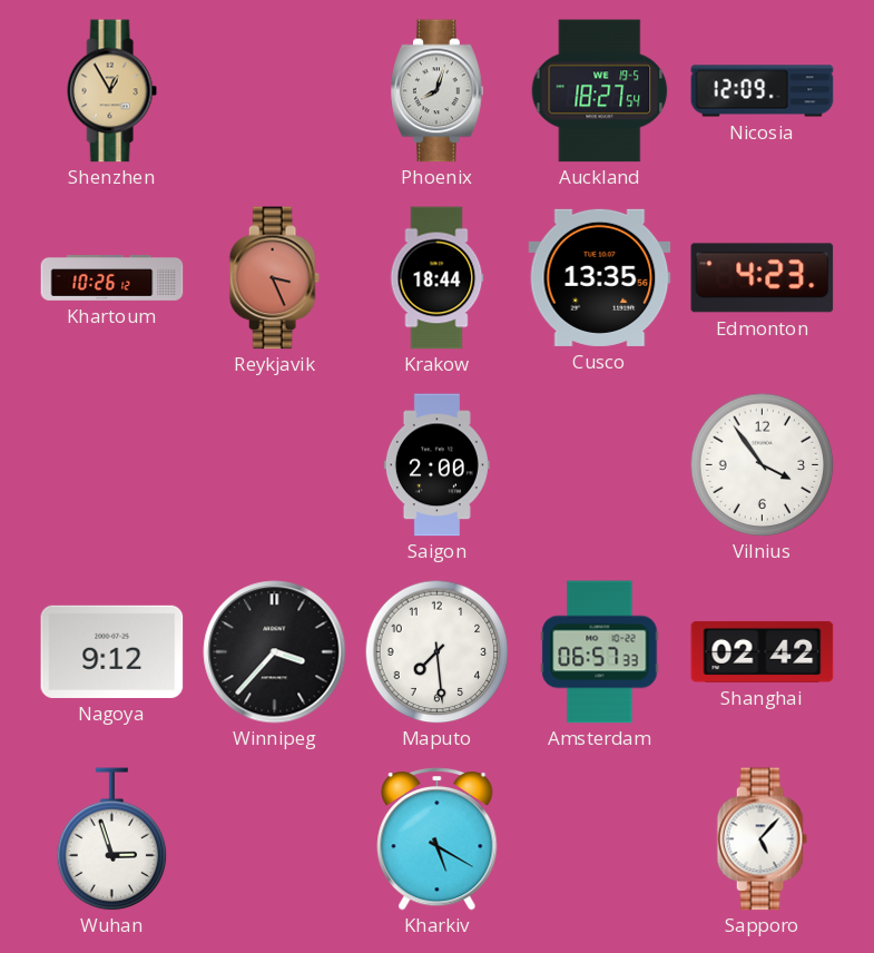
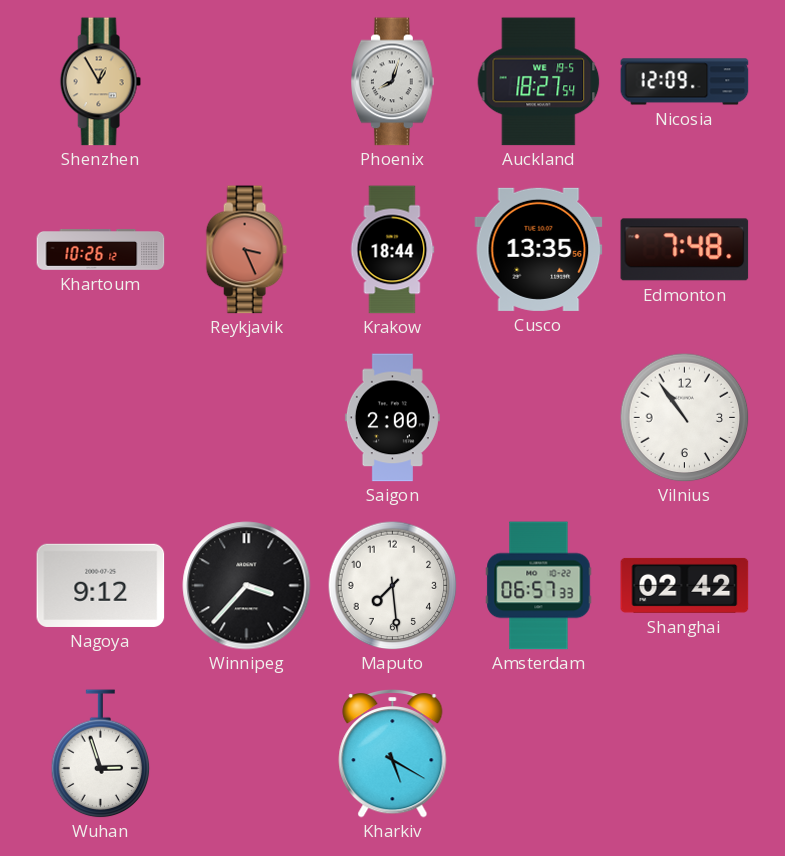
Edmonton: 4:23 -> 7:48 (685, 250)
Vilnius: 3:54 -> 10:54 (684, 417)
Sapporo: 5:07 -> none (762, 839)
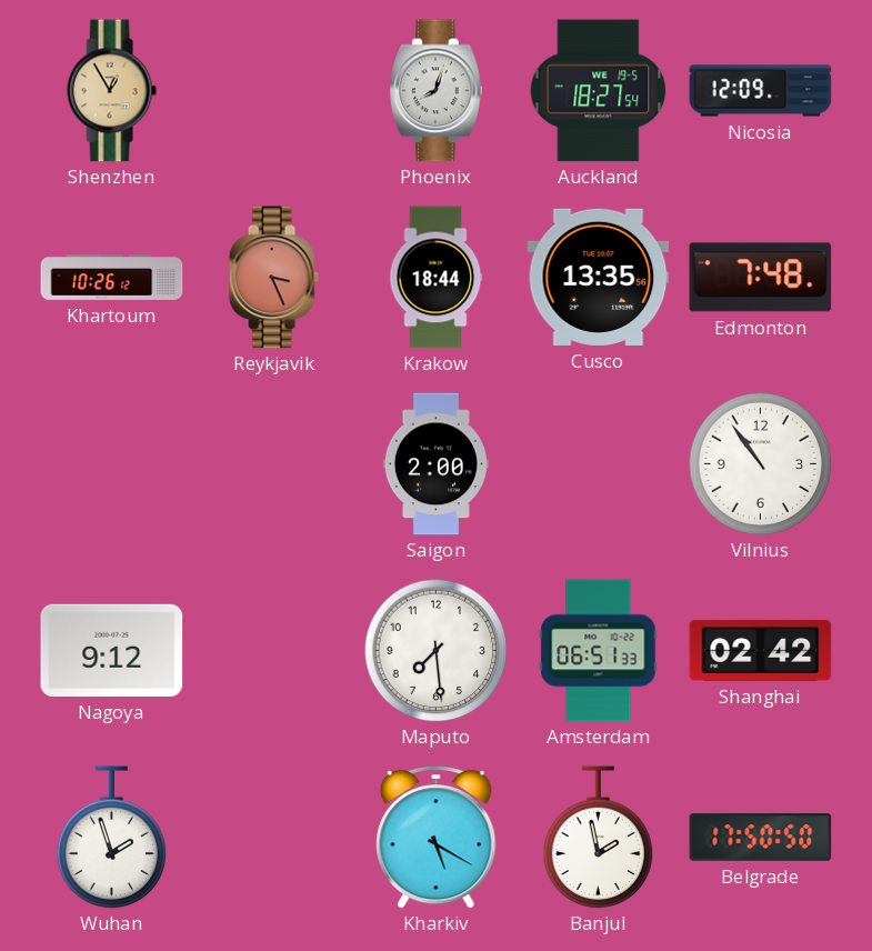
Winnipeg: 3:37 -> none (247, 586)
Amsterdam: 06:57 -> 06:51 (599, 651)
Wuhan: 2:57 -> 1:57 (112, 838)
Banjul: none -> 1:58 (599, 838)
Belgrade: none -> 17:50 (761, 838)
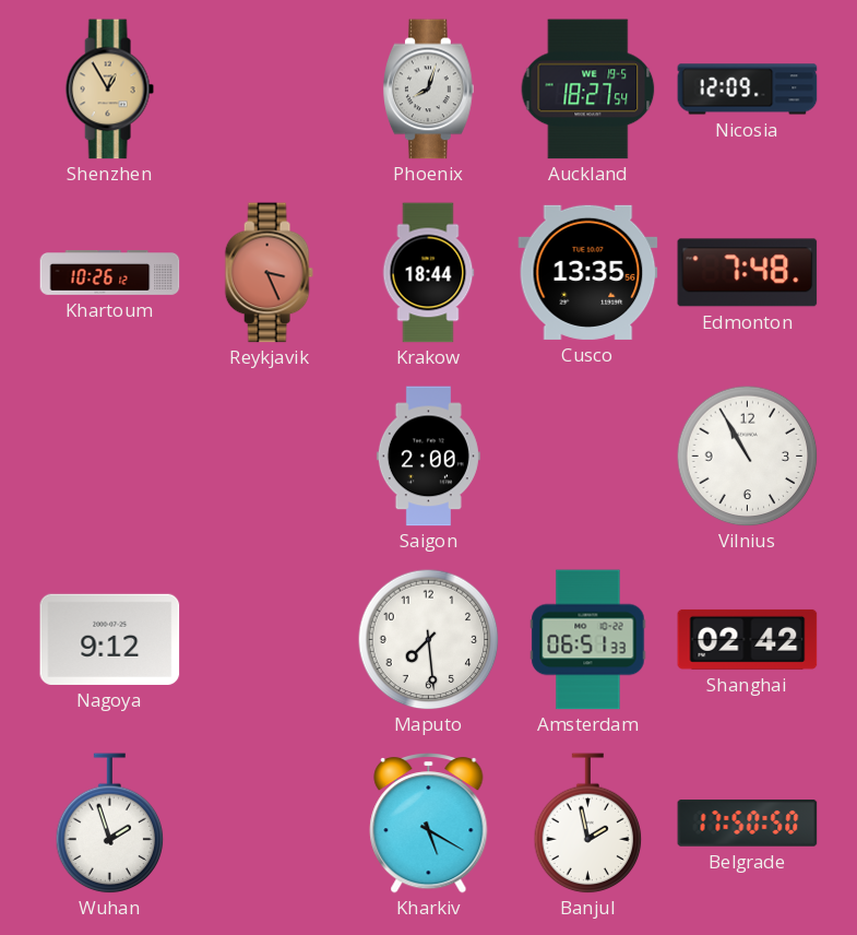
Vilnius: 10:54 -> 10:55 (747, 455)
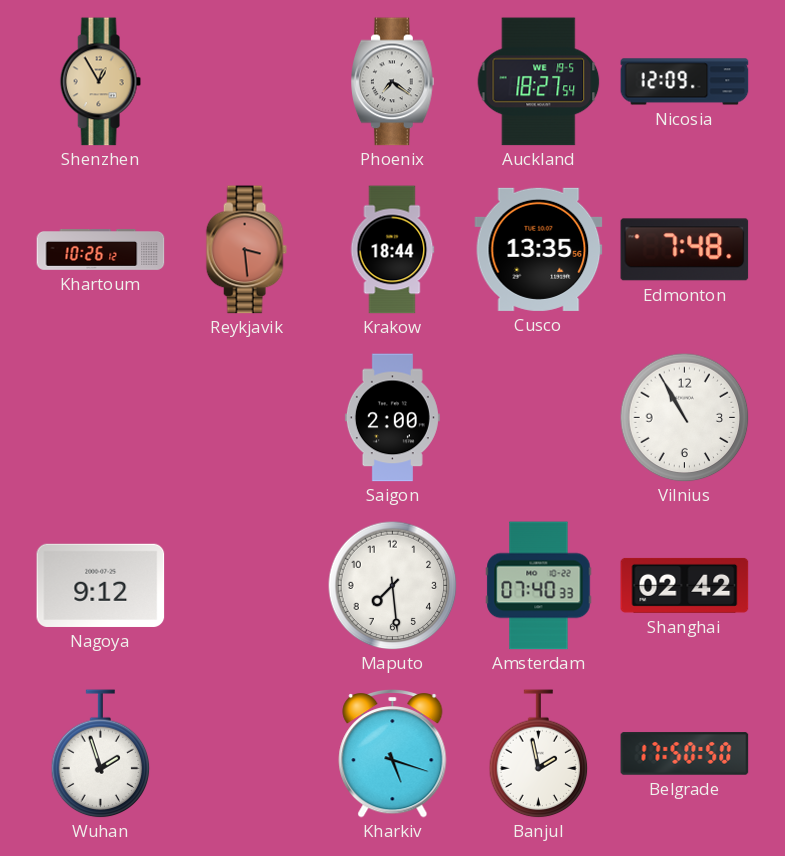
Phoenix: 8:03 -> 7:21 (393, 82)
Reykjavik: 3:26 -> 3:29 (246, 250)
Amsterdam: 06:51 -> 07:40 (539, 586)
Kharkiv: 5:20 -> 5:18 (393, 754)
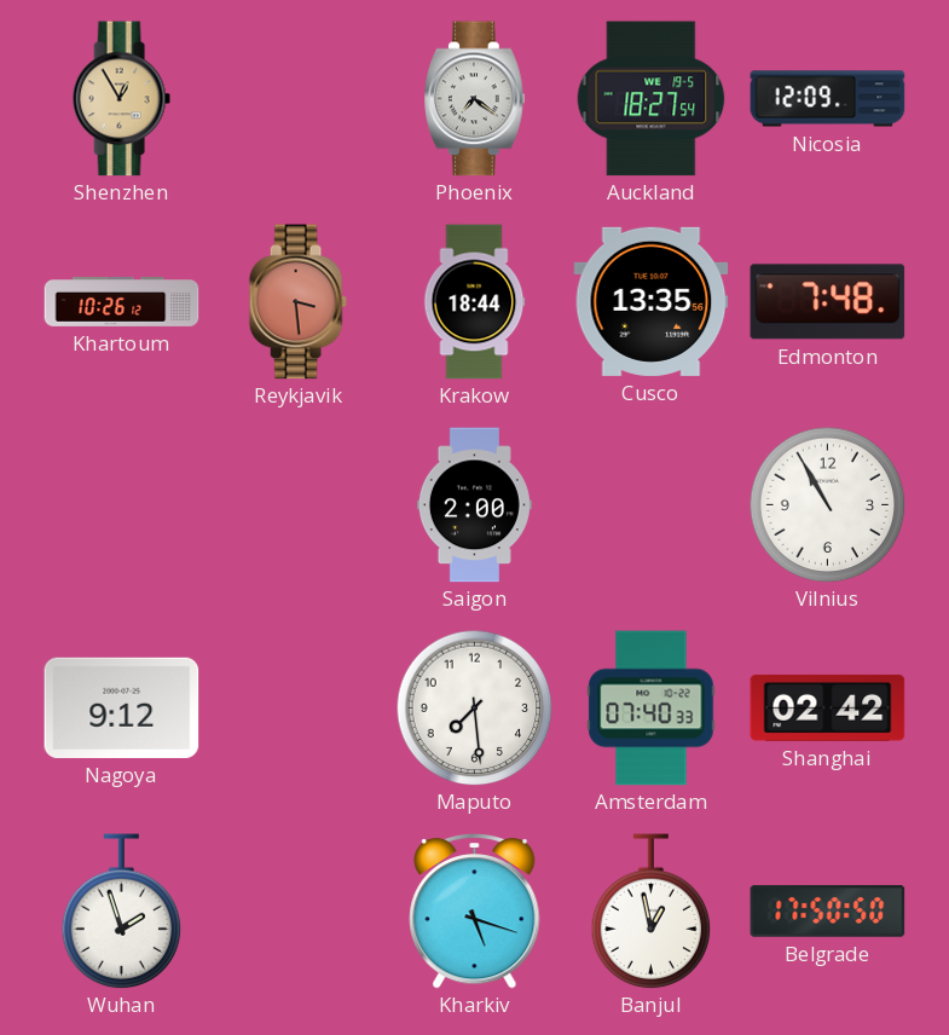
Banjul: 1:58 -> 12:58 (652, 912)
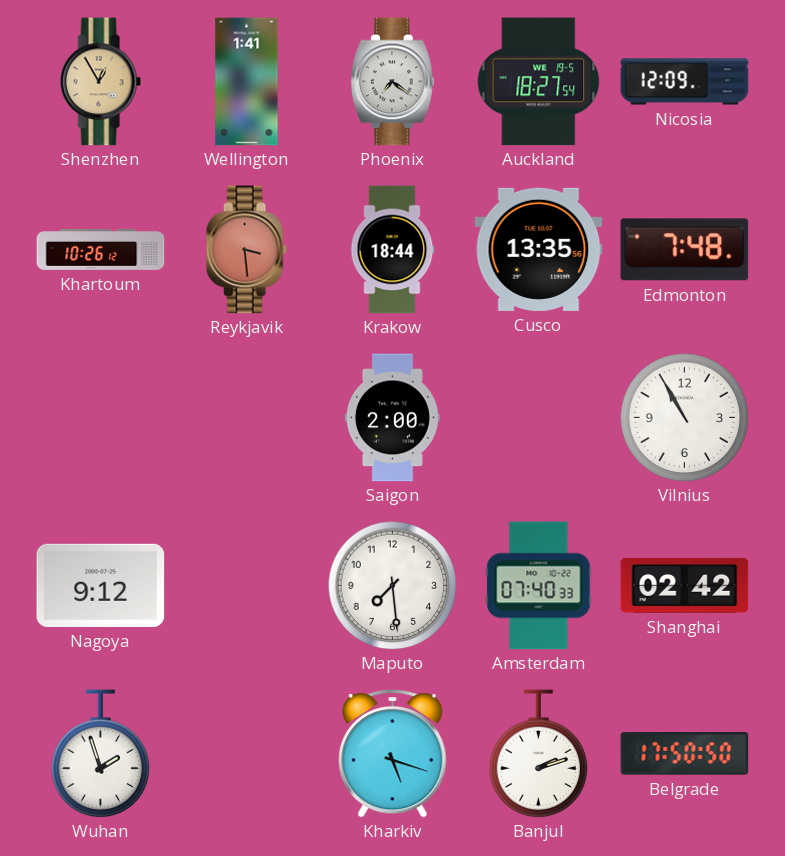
Wellington: none -> 1:41 (247, 82)
Banjul: 12:58 -> 2:12 (539, 754)
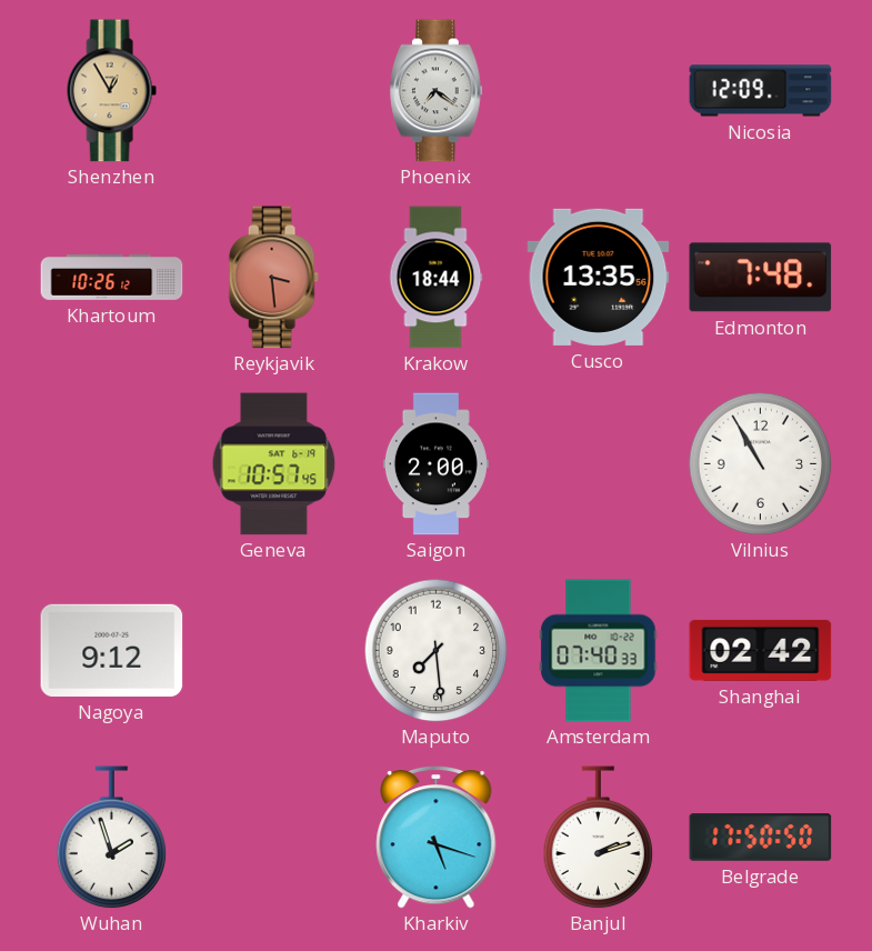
Wellington: 1:41 -> none (247, 82)
Auckland: 18:27 -> none (539, 82)
Geneva: none -> 10:57 (274, 464)
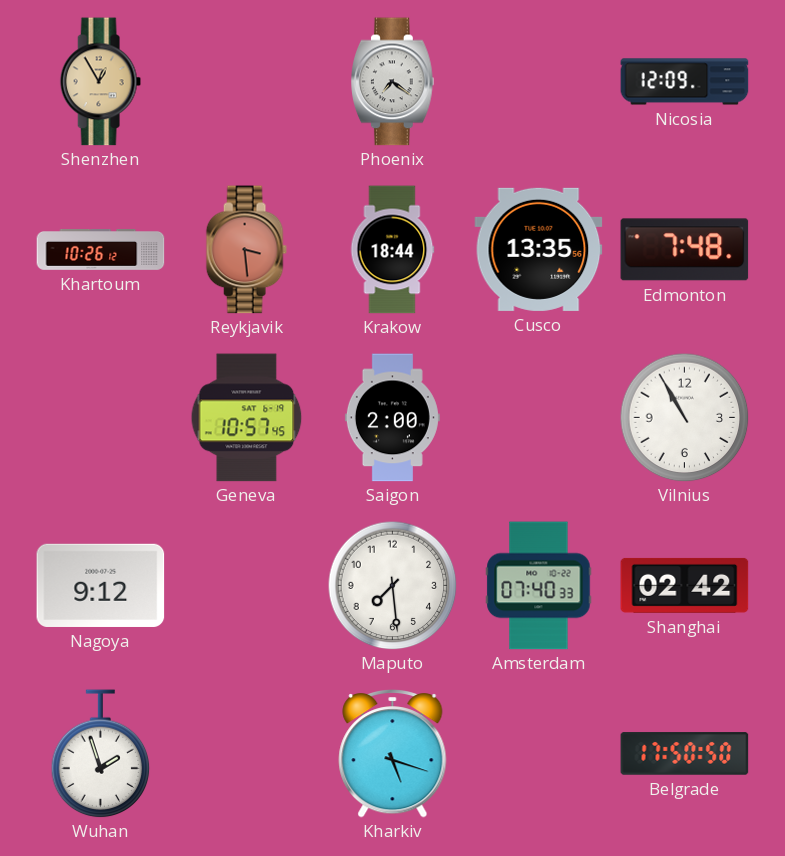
Banjul: 2:12 -> none (599, 838)
